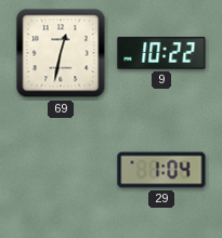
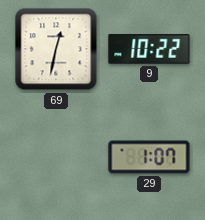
29: 1:04 -> 1:07 (149, 157)
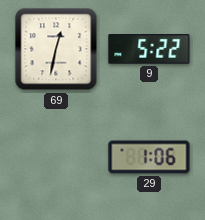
9: 10:22 -> 5:22 (149, 49)
29: 1:07 -> 1:06 (149, 157)
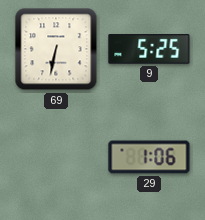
69: 12:32 -> 6:32 (56, 49)
9: 5:22 -> 5:25 (149, 49)
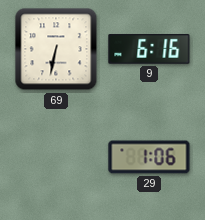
9: 5:25 -> 6:16 (149, 49)
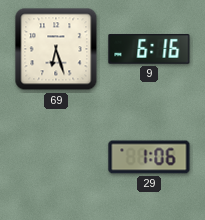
69: 6:32 -> 6:27 (56, 49)
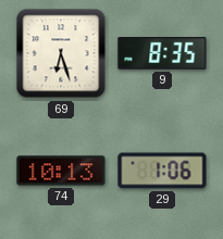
9: 6:16 -> 8:35 (162, 53)
74: none -> 10:13 (61, 171)
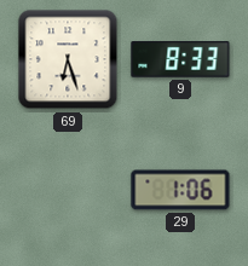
9: 8:35 -> 8:33 (180, 59)
74: 10:13 -> none (61, 171)
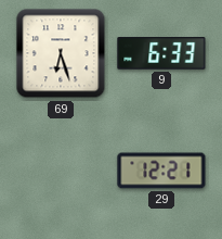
9: 8:33 -> 6:33 (161, 53)
29: 1:06 -> 12:21 (161, 171)
